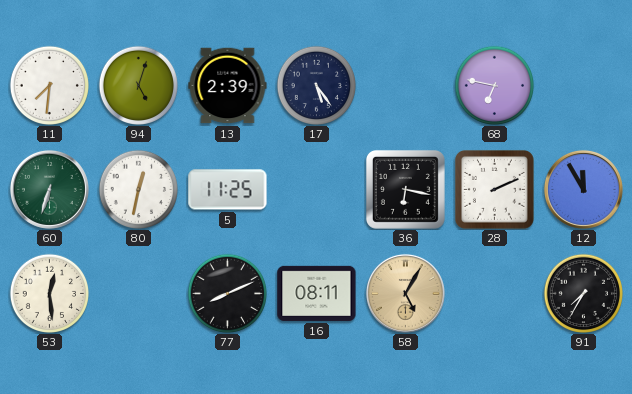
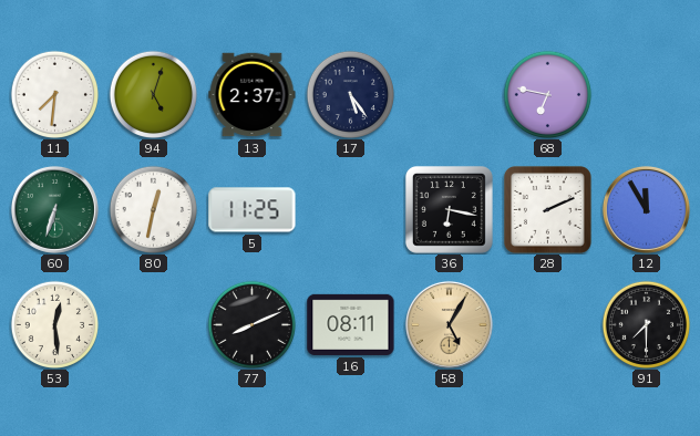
13: 2:39 -> 2:37 (253, 95)
91: 7:35 -> 7:30 (646, 324)
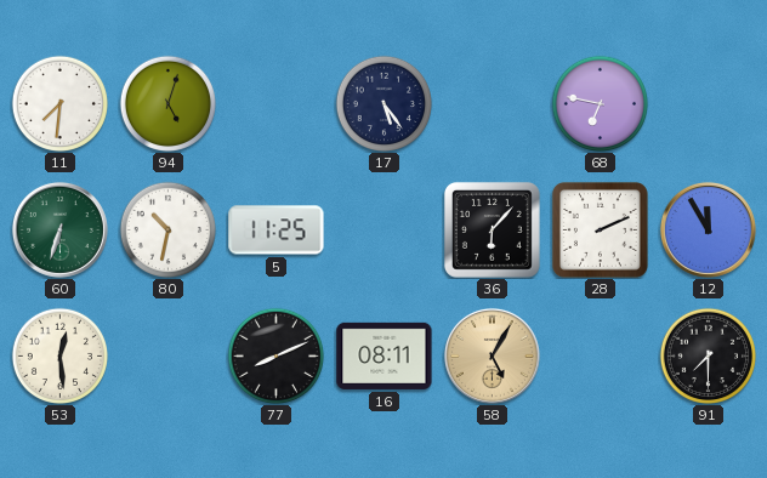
13: 2:37 -> none (253, 95)
80: 12:32 -> 10:32 (167, 229)
36: 6:17 -> 6:07 (492, 229)
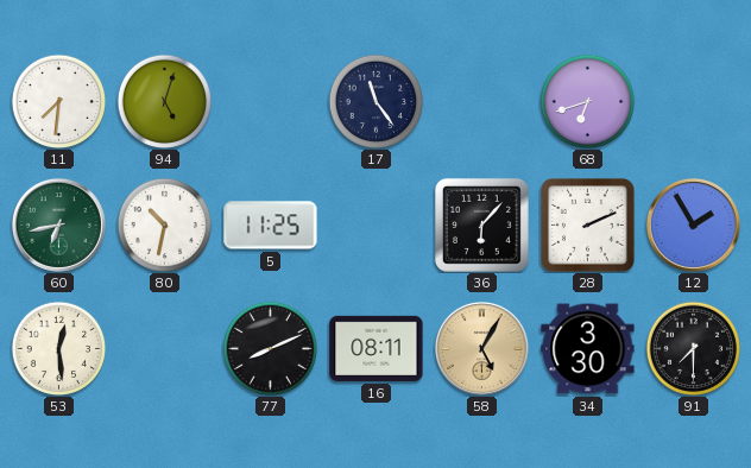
17: 5:24 -> 11:24 (375, 101)
68: 6:47 -> 6:42 (587, 101)
60: 6:33 -> 6:43 (58, 224)
12: 11:55 -> 1:55 (693, 224)
34: none -> 3:30 (588, 349)
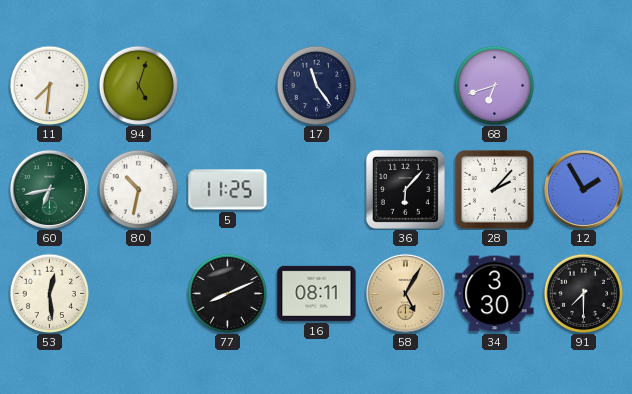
28: 2:11 -> 2:07 (494, 189)
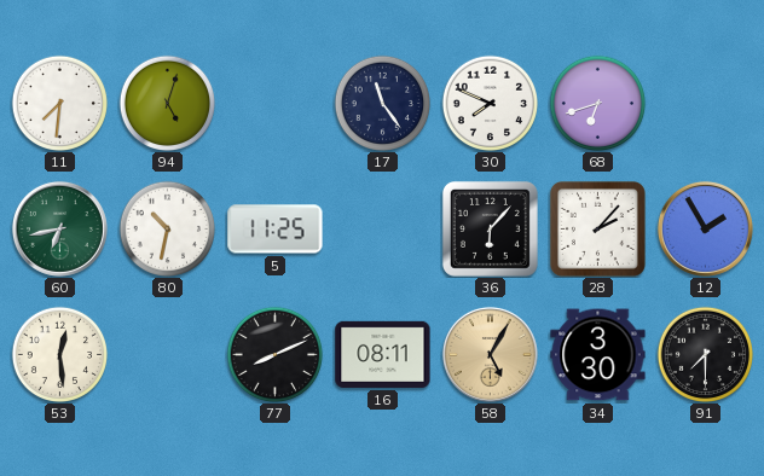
30: none -> 7:49 (490, 103)
